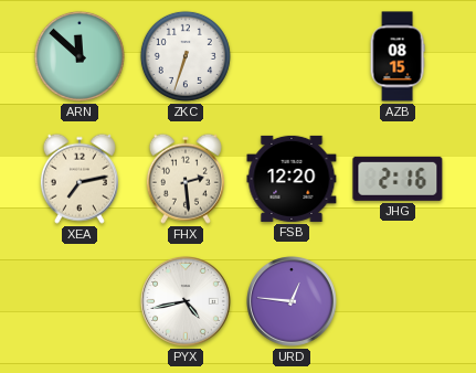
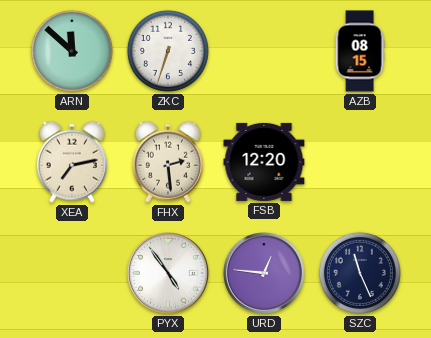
JHG: 2:16 -> none (398, 179)
PYX: 4:43 -> 4:54 (169, 274)
SZC: none -> 11:26 (360, 273)
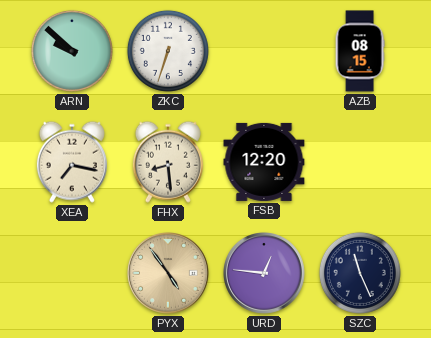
ARN: 11:52 -> 9:52 (72, 51)
XEA: 7:13 -> 7:17 (72, 162)
FHX: 2:29 -> 8:29 (168, 162)
PYX dial: white -> champagne (169, 274)
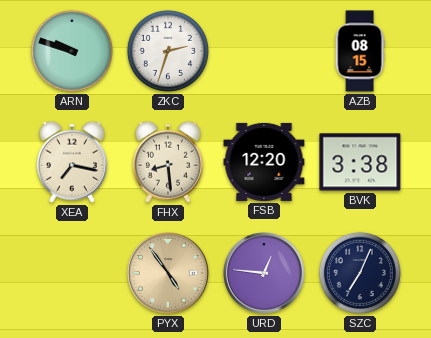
ARN: 9:52 -> 9:48 (72, 51)
ZKC: 6:33 -> 2:33 (168, 51)
BVK: none -> 3:38 (360, 162)
SZC: 11:26 -> 7:04 (360, 273)
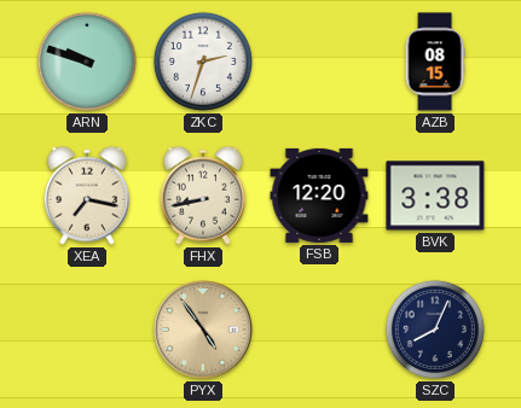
FHX: 8:29 -> 8:43 (203, 196)
URD: 12:46 -> none (265, 274)
SZC: 7:04 -> 8:04 (435, 330)
